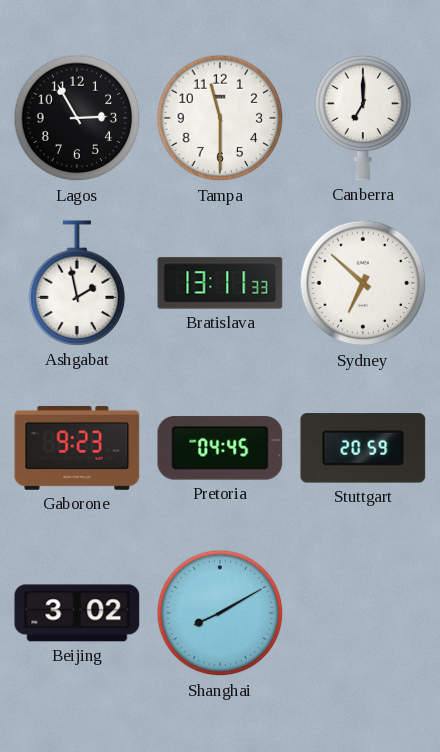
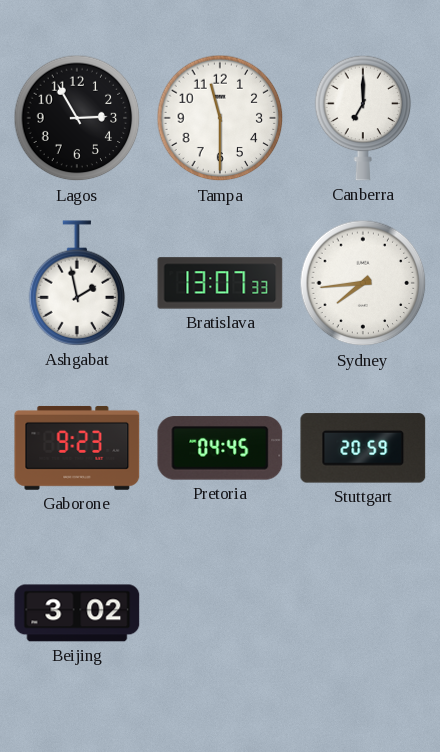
Bratislava: 13:11 -> 13:07 (220, 283)
Sydney: 6:52 -> 7:44 (363, 283)
Shanghai: 8:10 -> none (220, 613)
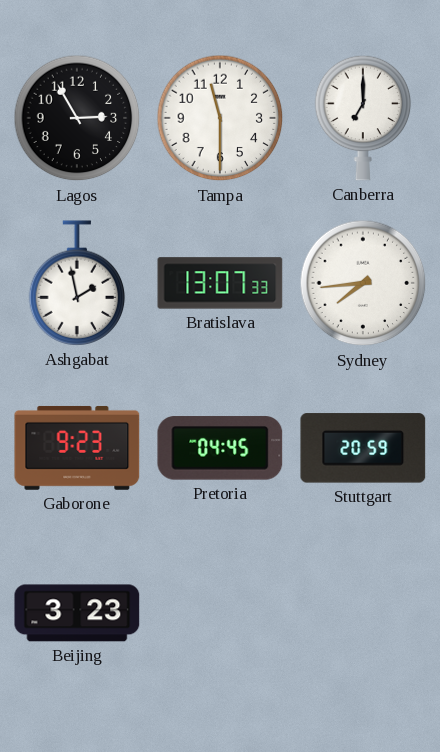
Beijing: 3:02 -> 3:23 (77, 613)
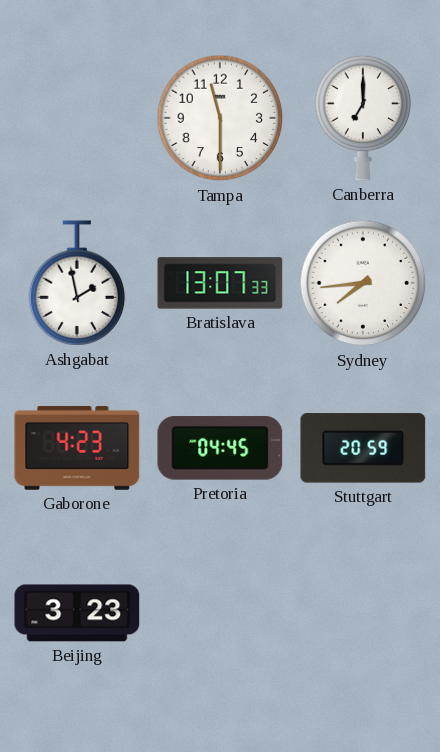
Lagos: 2:55 -> none (77, 118)
Gaborone: 9:23 -> 4:23 (77, 448)
